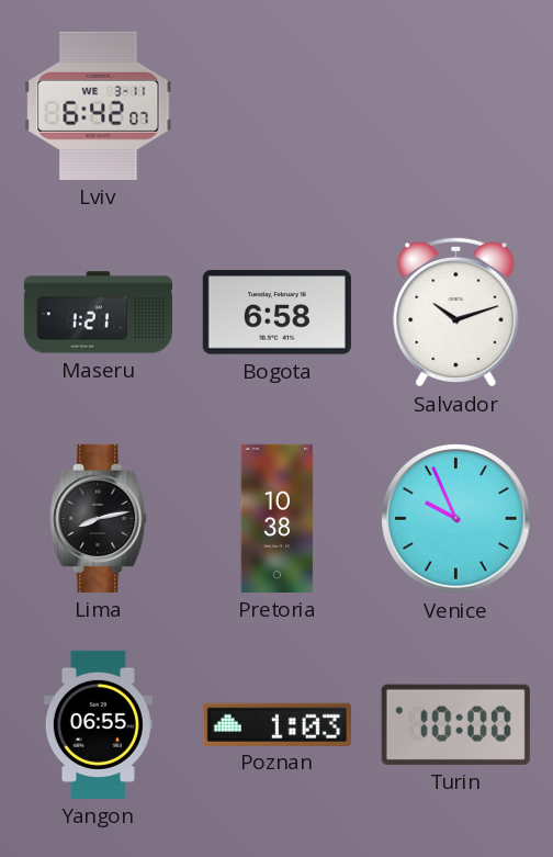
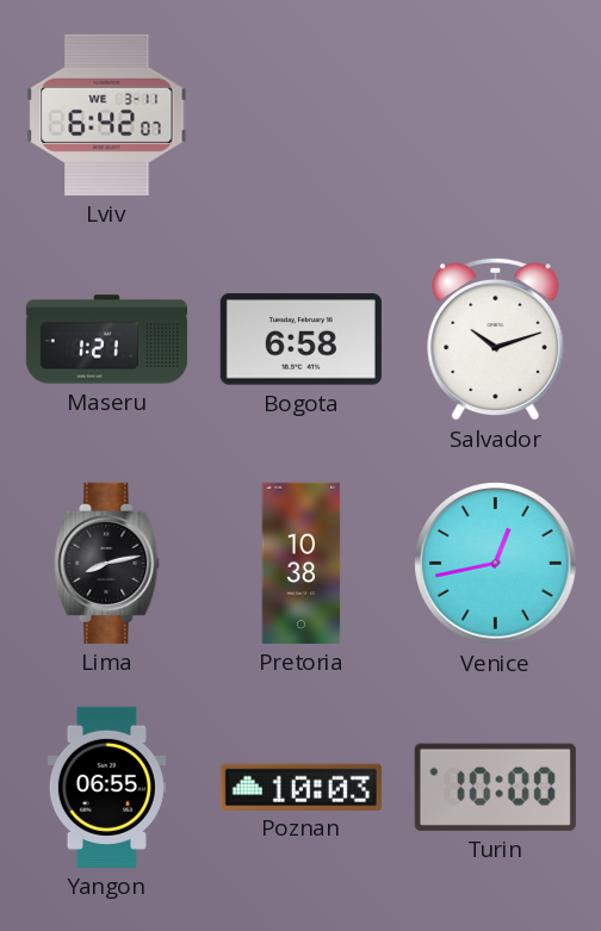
Venice: 9:56 -> 12:43 (496, 564)
Poznan: 1:03 -> 10:03 (300, 787)
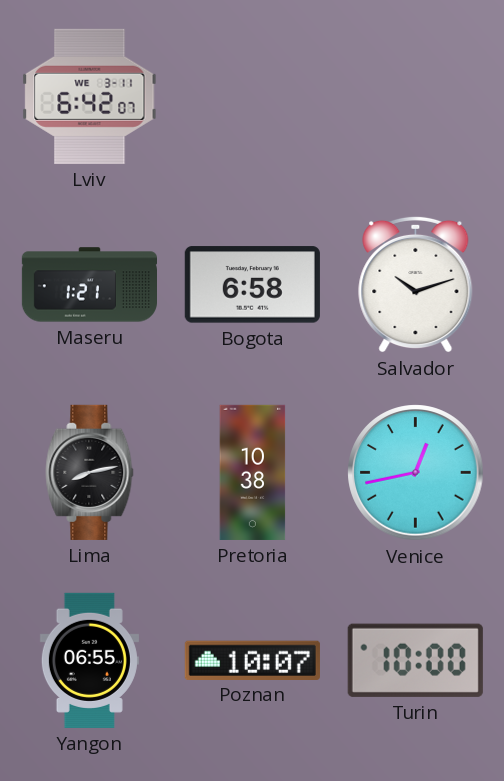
Poznan: 10:03 -> 10:07 (252, 660)
